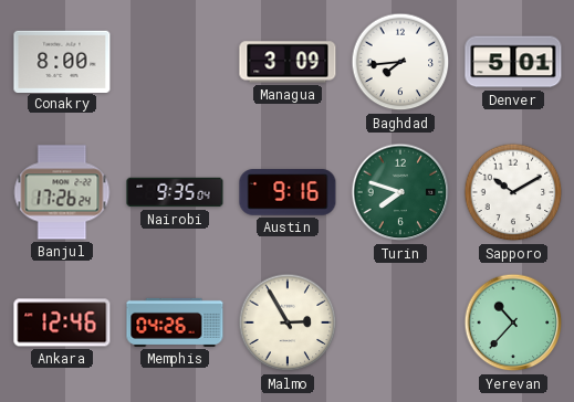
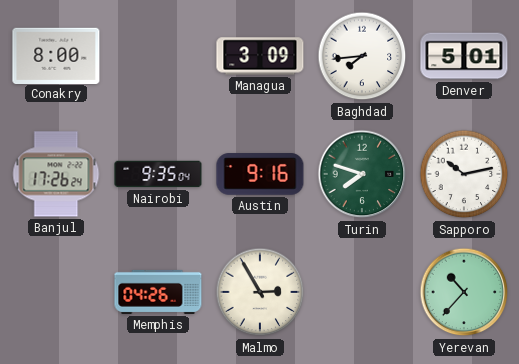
Sapporo: 10:10 -> 10:13 (464, 174)
Ankara: 12:46 -> none (62, 322)
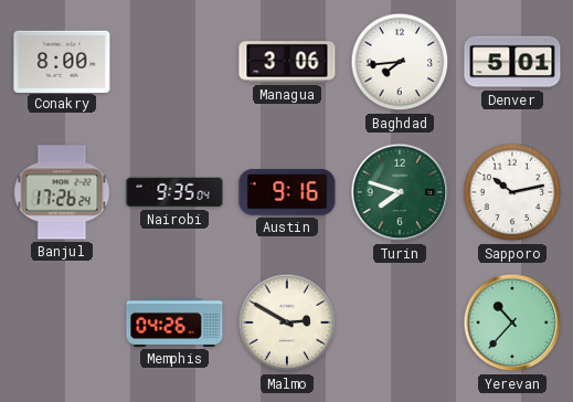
Managua: 3:09 -> 3:06 (287, 62)
Malmo: 2:55 -> 2:50 (287, 322)
